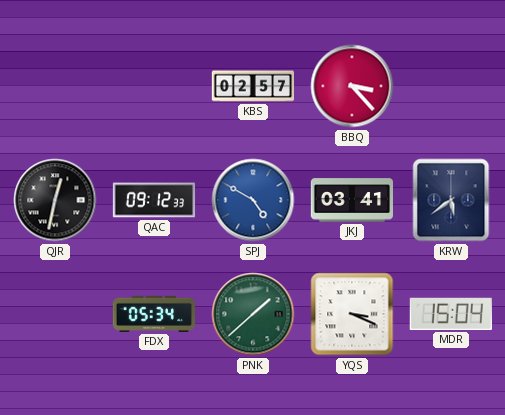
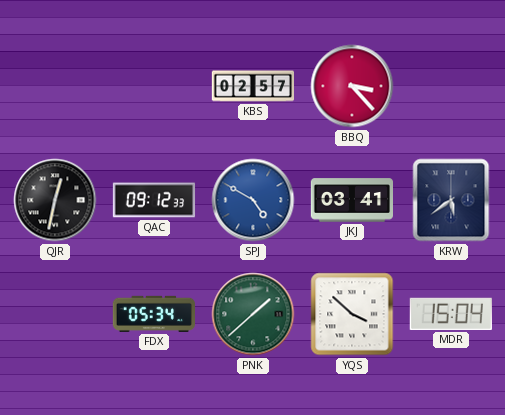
YQS: 3:19 -> 3:52 (352, 314)
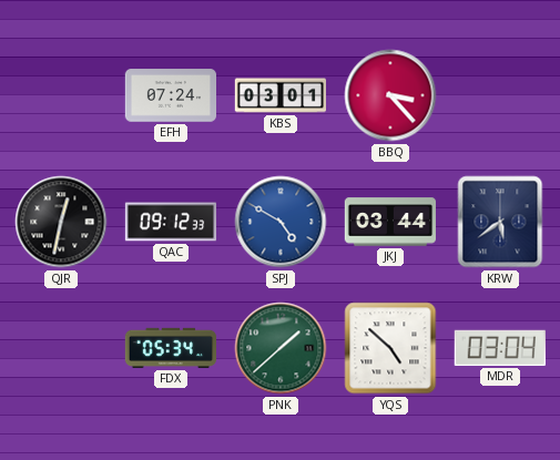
EFH: none -> 07:24 (170, 95)
KBS: 02:57 -> 03:01 (279, 95)
JKJ: 03:41 -> 03:44 (390, 222)
YQS: 3:52 -> 4:52 (390, 348)
MDR: 15:04 -> 03:04 (500, 348)
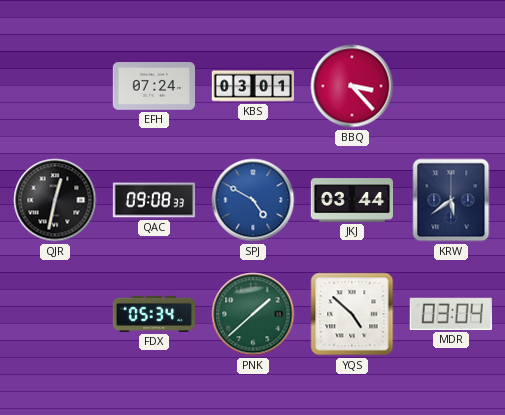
QAC: 09:12 -> 09:08 (154, 200)
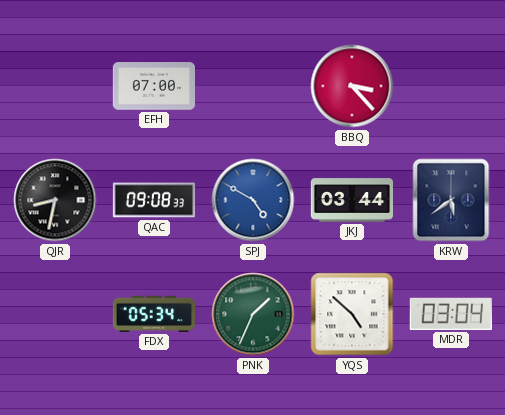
EFH: 07:24 -> 07:00 (153, 86)
KBS: 03:01 -> none (252, 86)
QJR: 12:32 -> 8:32 (55, 200)
PNK: 1:38 -> 1:34 (253, 314)
